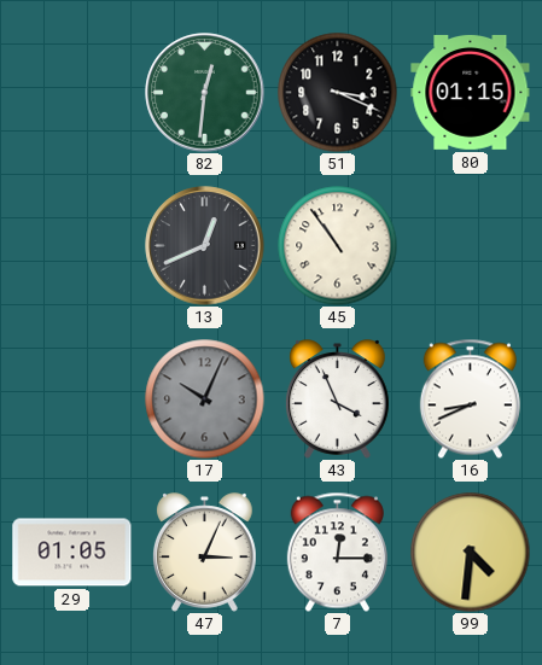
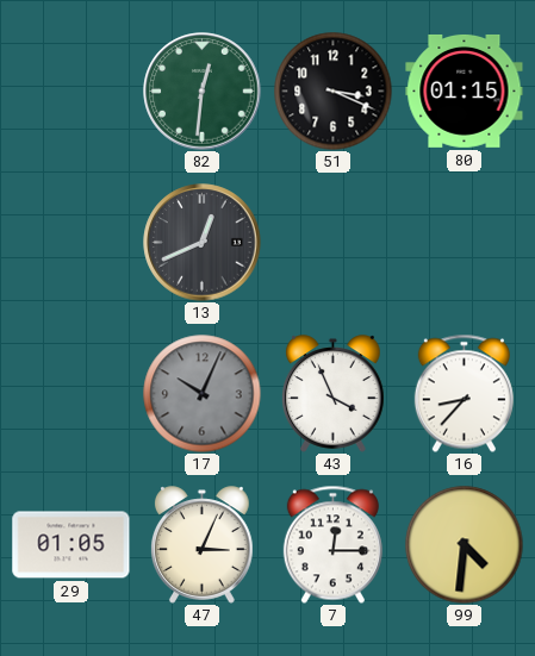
45: 10:54 -> none (338, 246)
16: 8:41 -> 8:37 (464, 393)
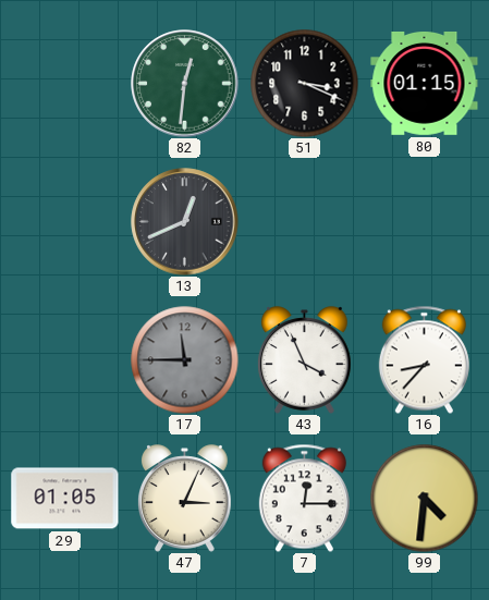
17: 10:04 -> 11:45 (185, 360)
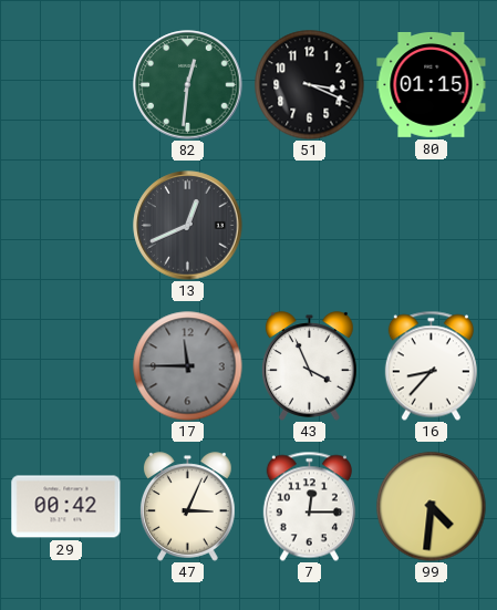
29: 01:05 -> 00:42 (66, 507)
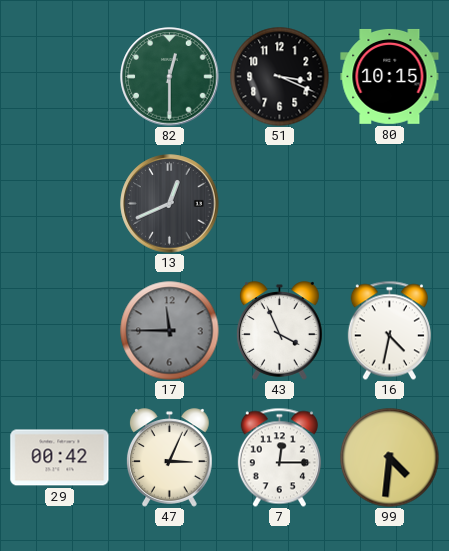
82: 12:31 -> 12:30 (170, 77)
80: 01:15 -> 10:15 (390, 76)
16: 8:37 -> 4:32 (389, 330)
